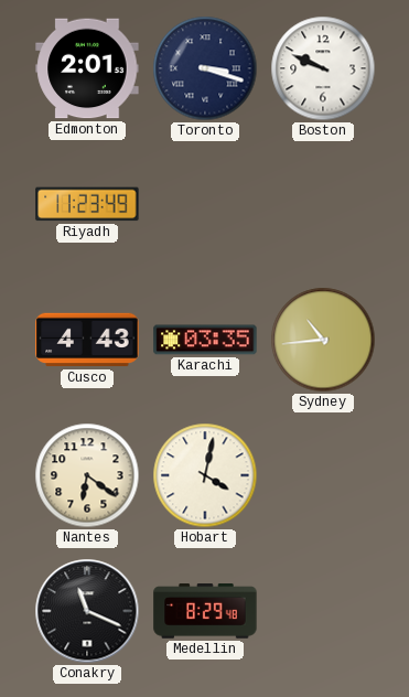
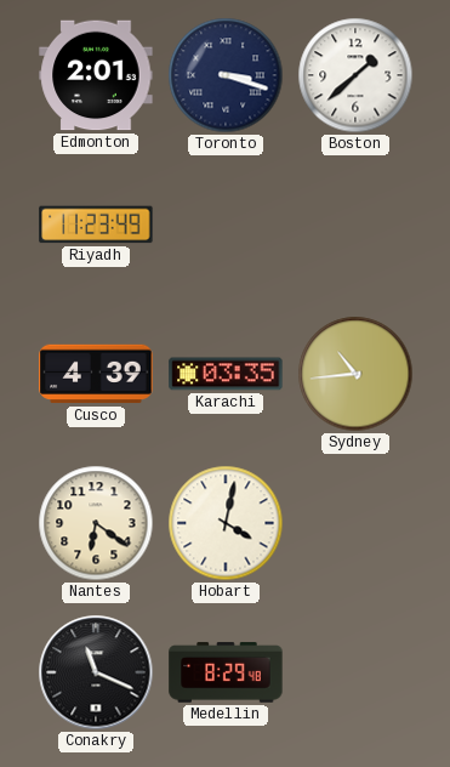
Boston: 9:49 -> 1:38 (355, 75)
Cusco: 4:43 -> 4:39 (96, 374)
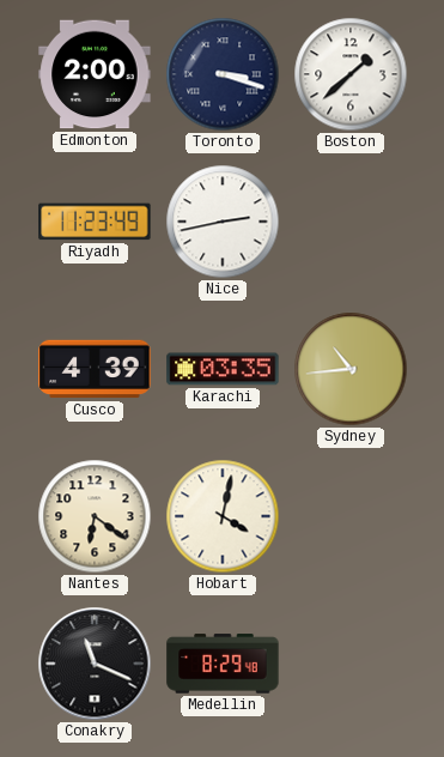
Edmonton: 2:01 -> 2:00 (95, 74)
Nice: none -> 2:43 (223, 222)
